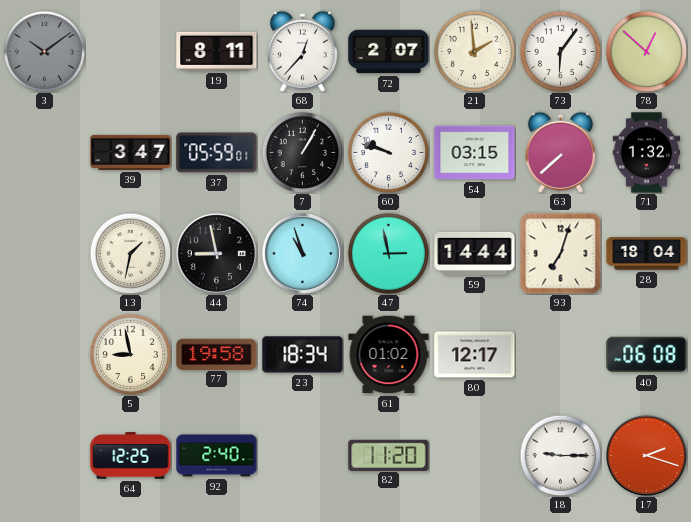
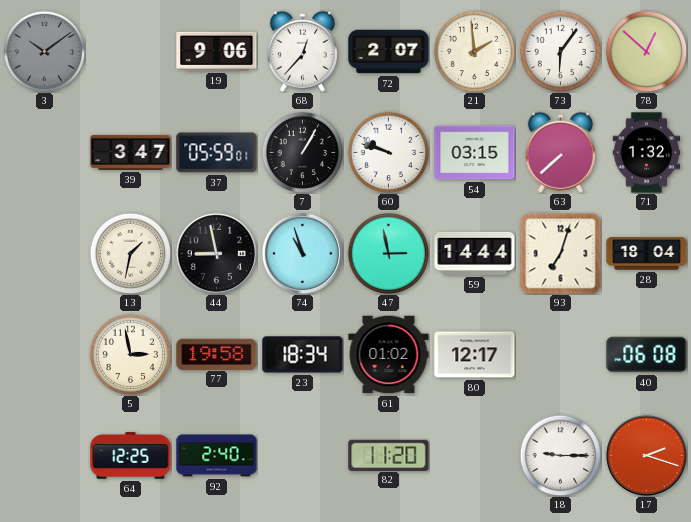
19: 8:11 -> 9:06 (217, 51)
5: 8:58 -> 2:58 (130, 354)
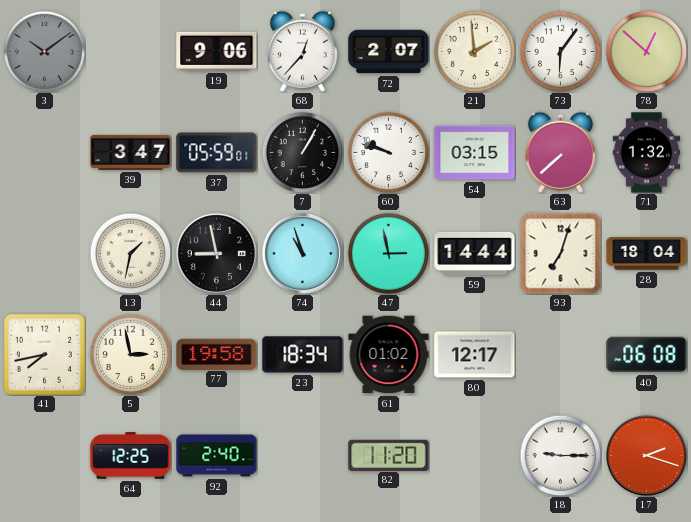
41: none -> 7:43 (44, 354)
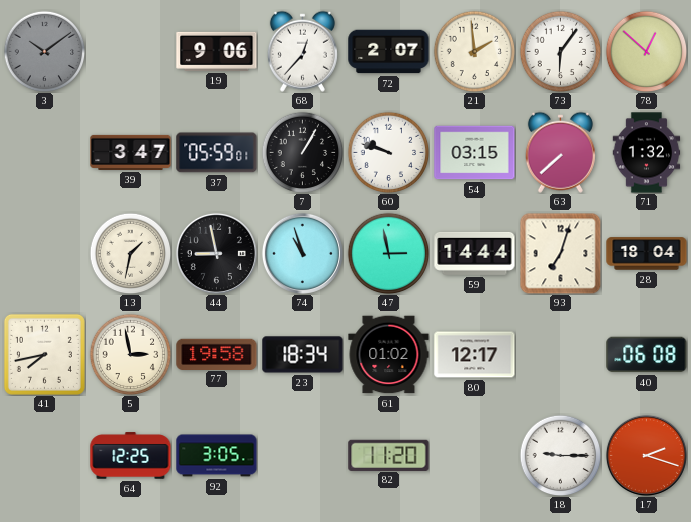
92: 2:40 -> 3:05 (217, 456)
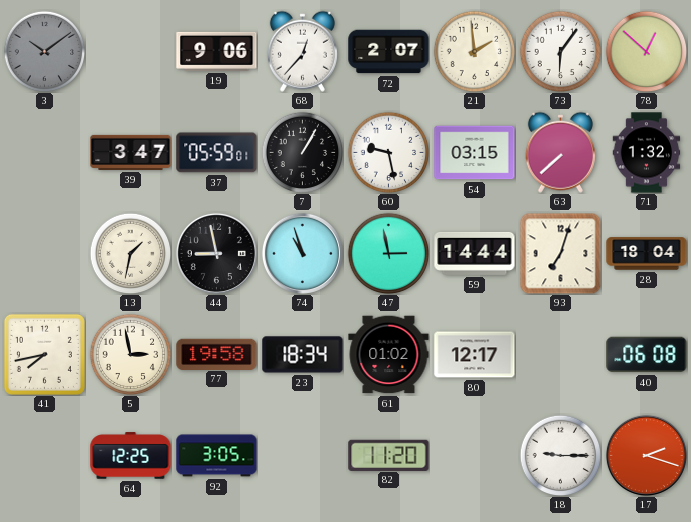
60: 9:48 -> 9:28 (388, 152)
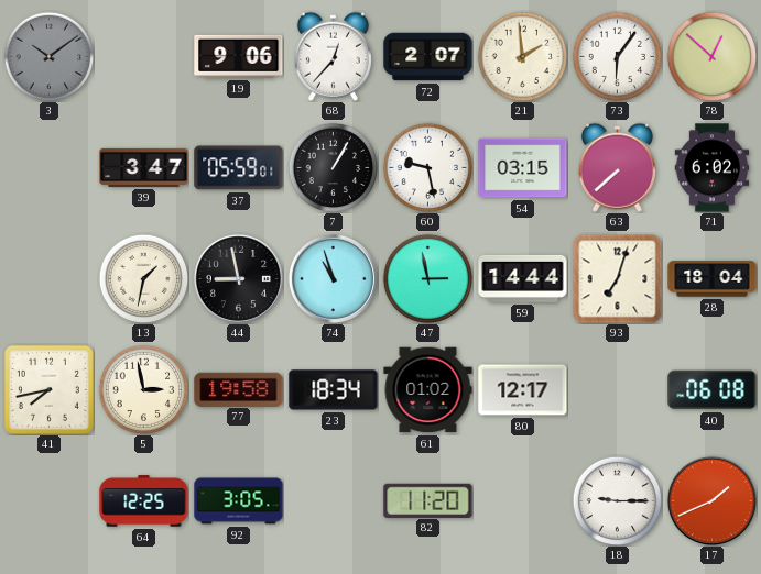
71: 1:32 -> 6:02 (713, 168)
17: 2:18 -> 1:41 (711, 500)
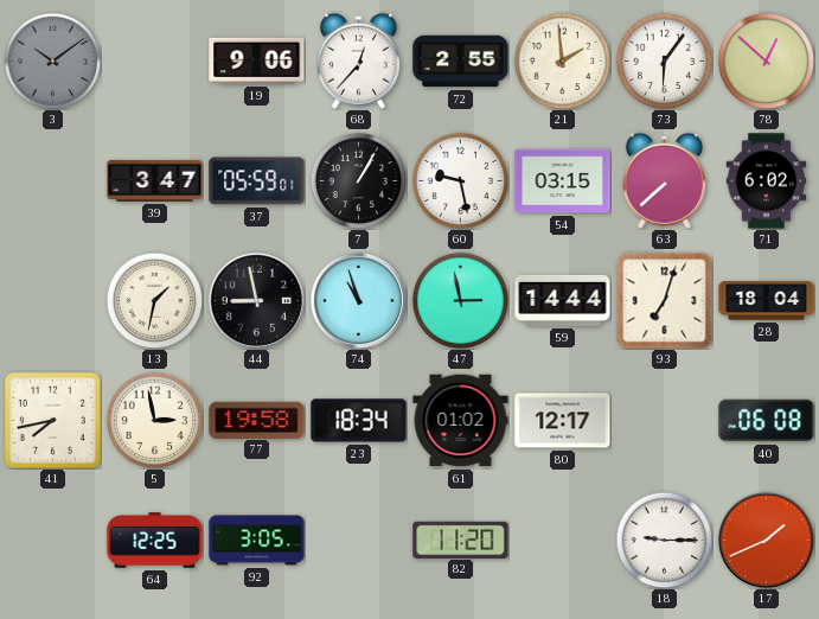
72: 2:07 -> 2:55 (461, 62)
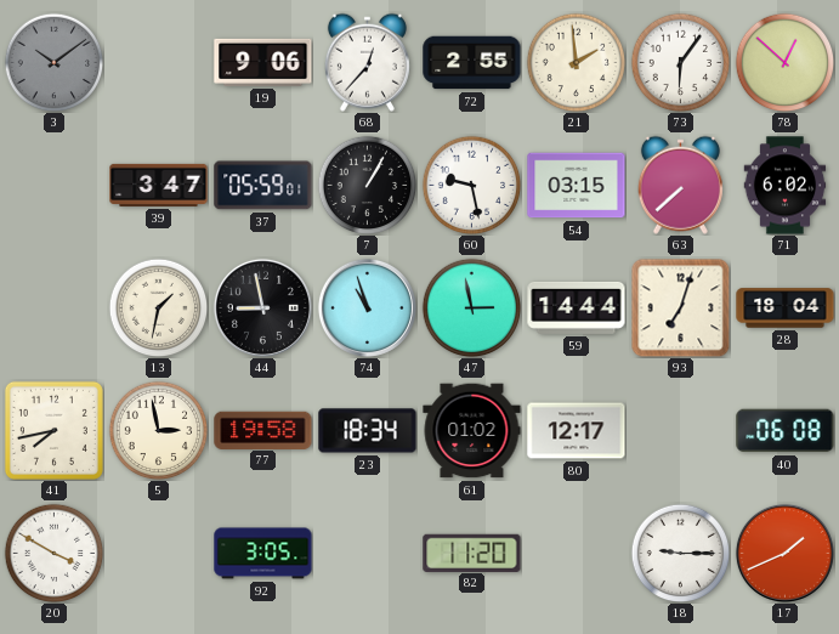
20: none -> 3:50 (53, 553)
64: 12:25 -> none (155, 541)
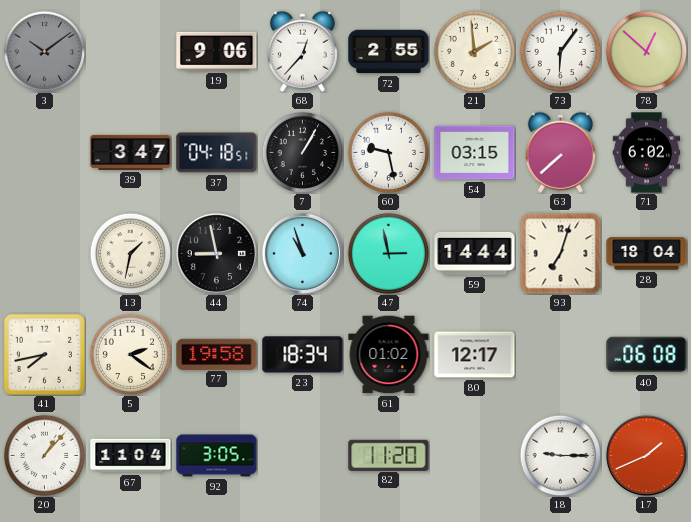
37: 05:59 -> 04:18 (217, 153)
5: 2:58 -> 2:21 (130, 354)
20: 3:50 -> 1:07 (44, 455)
67: none -> 11:04 (131, 456)
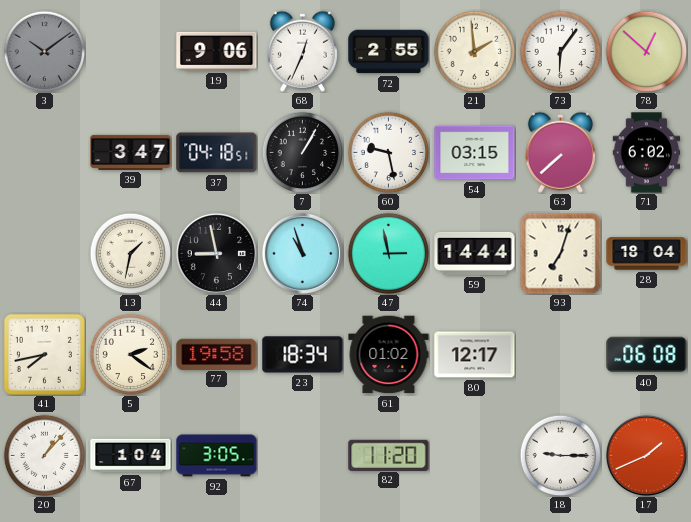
68: 12:37 -> 12:34 (302, 51)
67: 11:04 -> 1:04 (131, 456)
